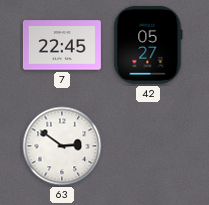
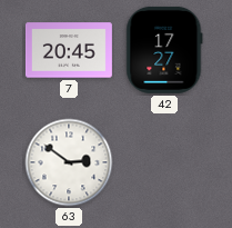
7: 22:45 -> 20:45 (69, 50)
42: 05:27 -> 17:27 (164, 50)
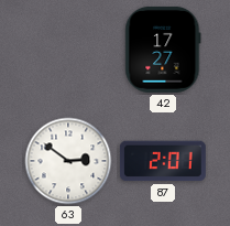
7: 20:45 -> none (69, 50)
87: none -> 2:01 (163, 161)
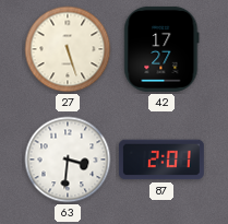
27: none -> 5:27 (68, 49)
63: 2:51 -> 3:31 (68, 160)
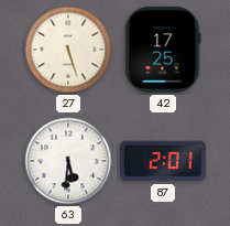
42: 17:27 -> 17:25 (163, 50)
63: 3:31 -> 5:31 (68, 161)
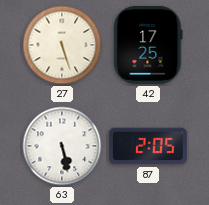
63: 5:31 -> 5:28 (62, 146)
87: 2:01 -> 2:05 (148, 146)
